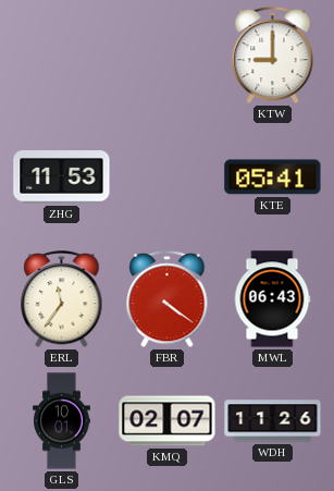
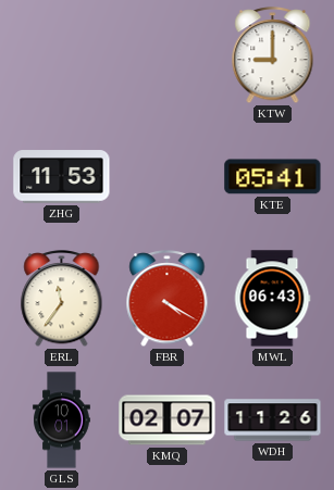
FBR: 4:21 -> 4:20 (168, 299)
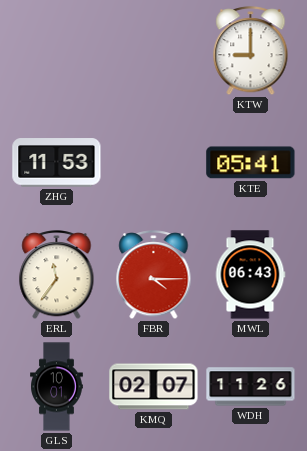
FBR: 4:20 -> 4:15 (154, 275)
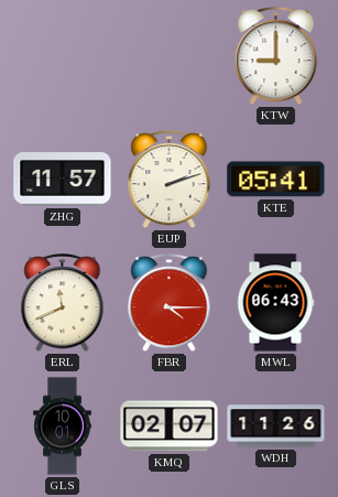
ZHG: 11:53 -> 11:57 (63, 180)
EUP: none -> 2:12 (170, 180)
ERL: 11:36 -> 11:41 (63, 303)
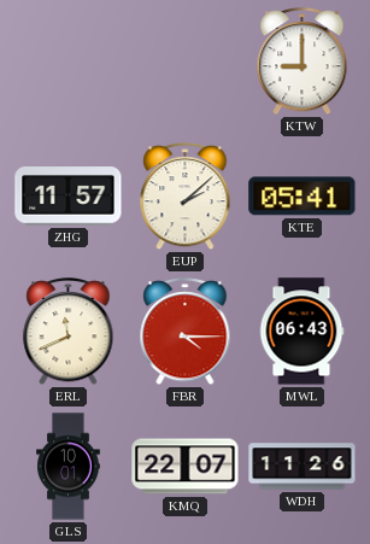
EUP: 2:12 -> 2:08 (186, 197)
KMQ: 02:07 -> 22:07 (186, 467)
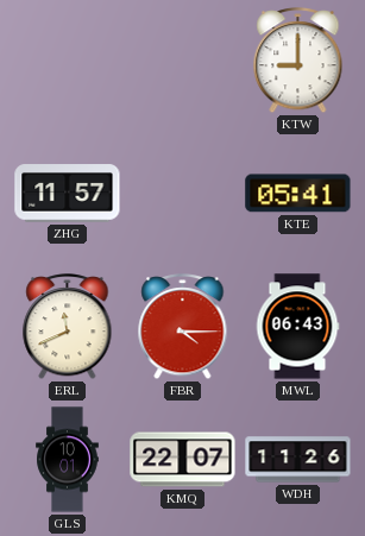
EUP: 2:08 -> none (186, 197)
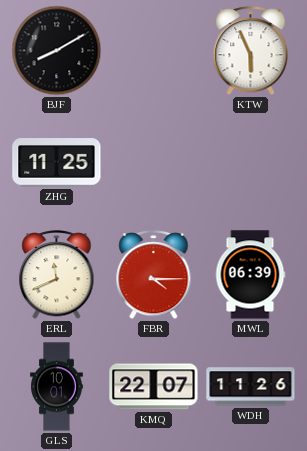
BJF: none -> 8:10 (57, 51)
KTW: 9:00 -> 5:56 (251, 51)
ZHG: 11:57 -> 11:25 (57, 163)
KTE: 05:41 -> none (298, 194)
MWL: 06:43 -> 06:39 (250, 275)
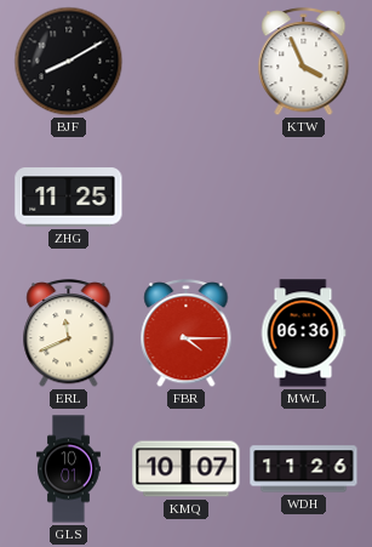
KTW: 5:56 -> 3:56 (304, 62)
MWL: 06:39 -> 06:36 (303, 334)
KMQ: 22:07 -> 10:07 (187, 469)
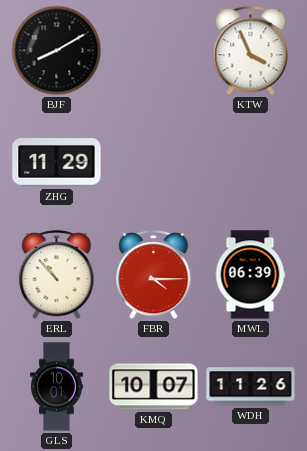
ZHG: 11:25 -> 11:29 (57, 163)
ERL: 11:41 -> 10:53 (57, 275)
MWL: 06:36 -> 06:39 (250, 275)
